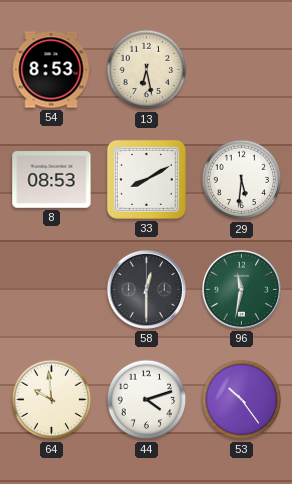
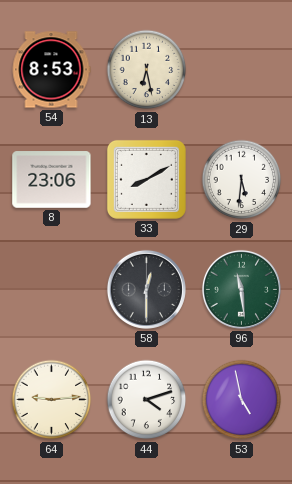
8: 08:53 -> 23:06 (52, 180)
96: 11:32 -> 11:29 (241, 289)
64: 9:59 -> 9:14 (52, 400)
53: 10:24 -> 4:58 (242, 400)
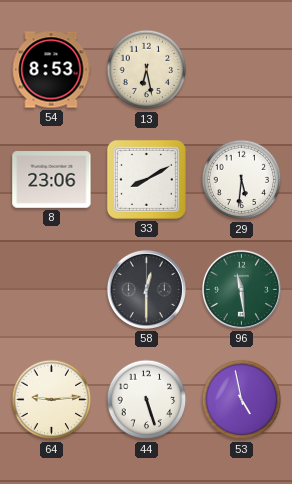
44: 4:12 -> 5:27 (147, 400)
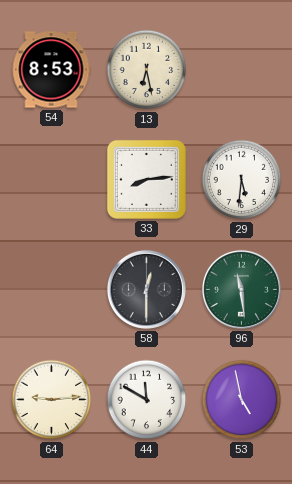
8: 23:06 -> none (52, 180)
33: 8:10 -> 8:14 (146, 179)
44: 5:27 -> 11:50 (147, 400)
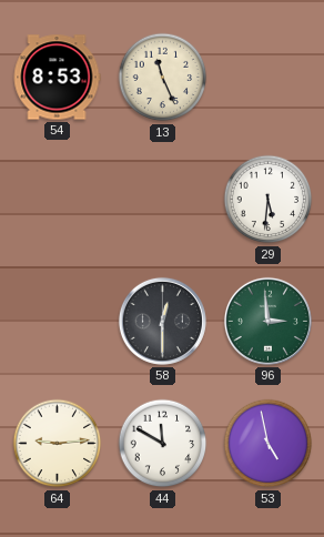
13: 6:28 -> 11:26 (163, 78)
33: 8:14 -> none (146, 179)
96: 11:29 -> 2:59 (267, 321)
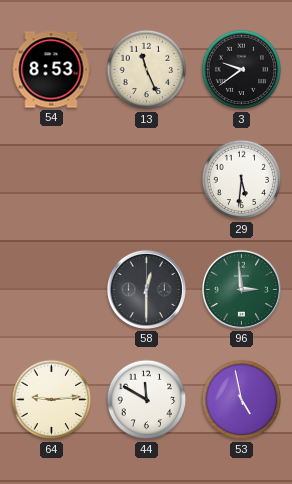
3: none -> 9:39 (242, 70)
